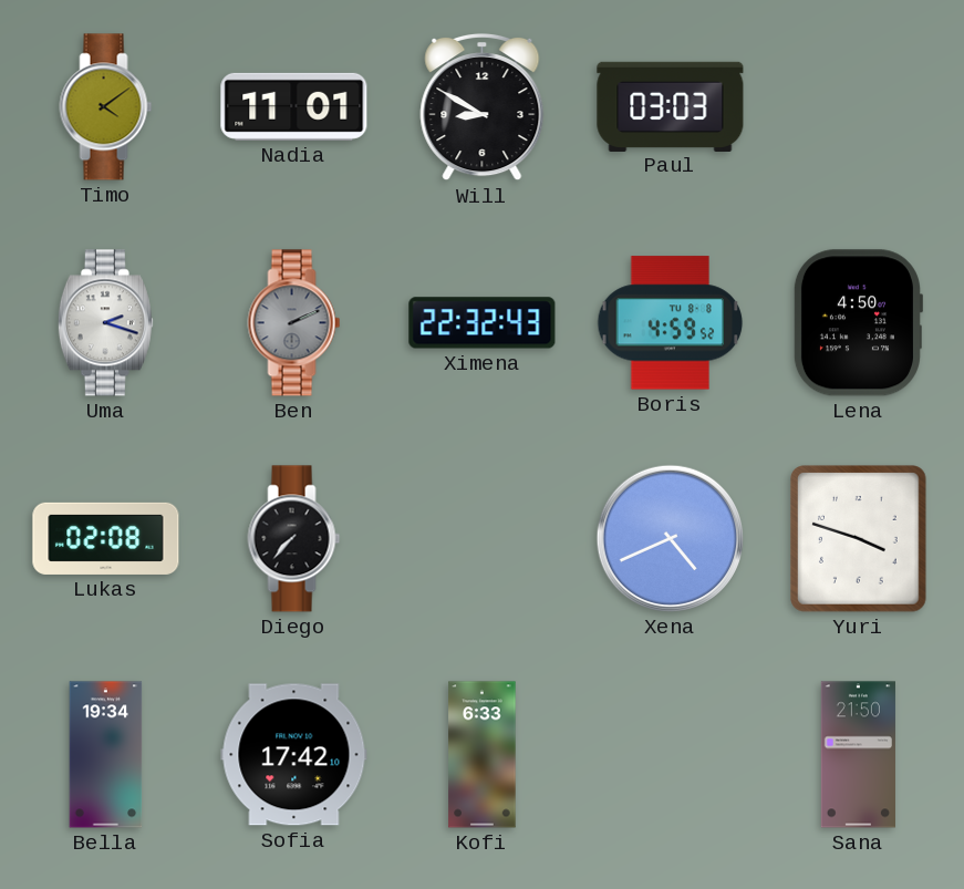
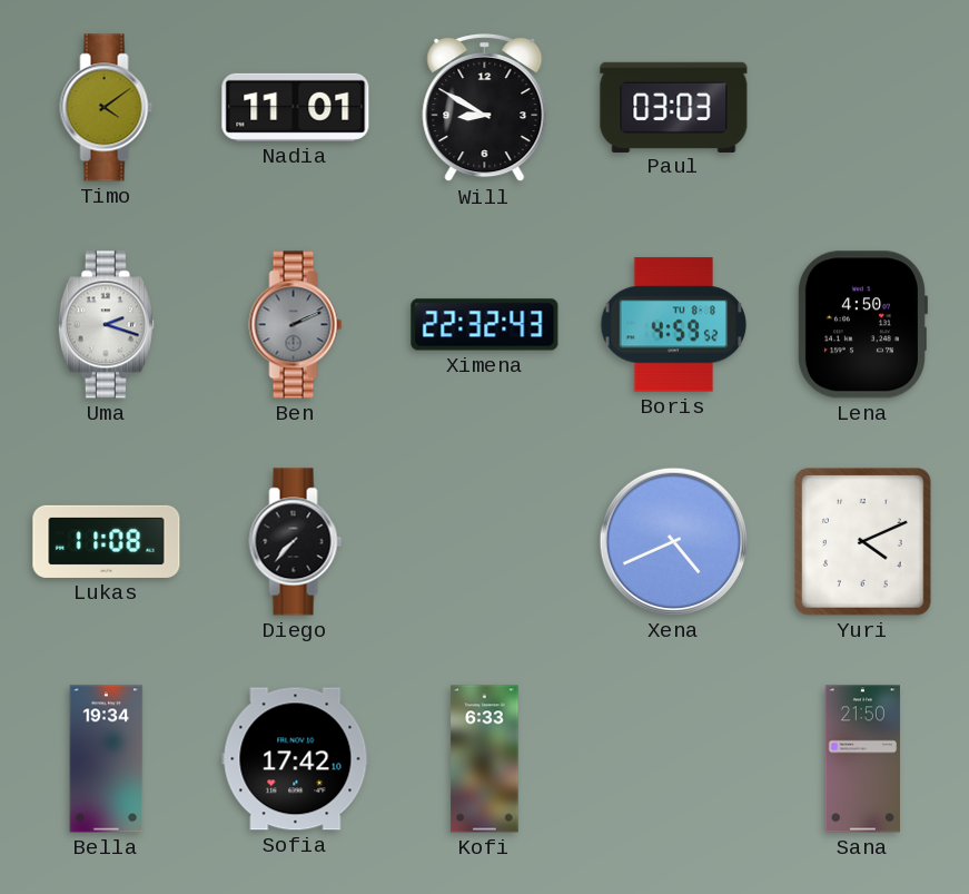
Lukas: 02:08 -> 11:08 (107, 541)
Yuri: 3:48 -> 4:11 (863, 542)
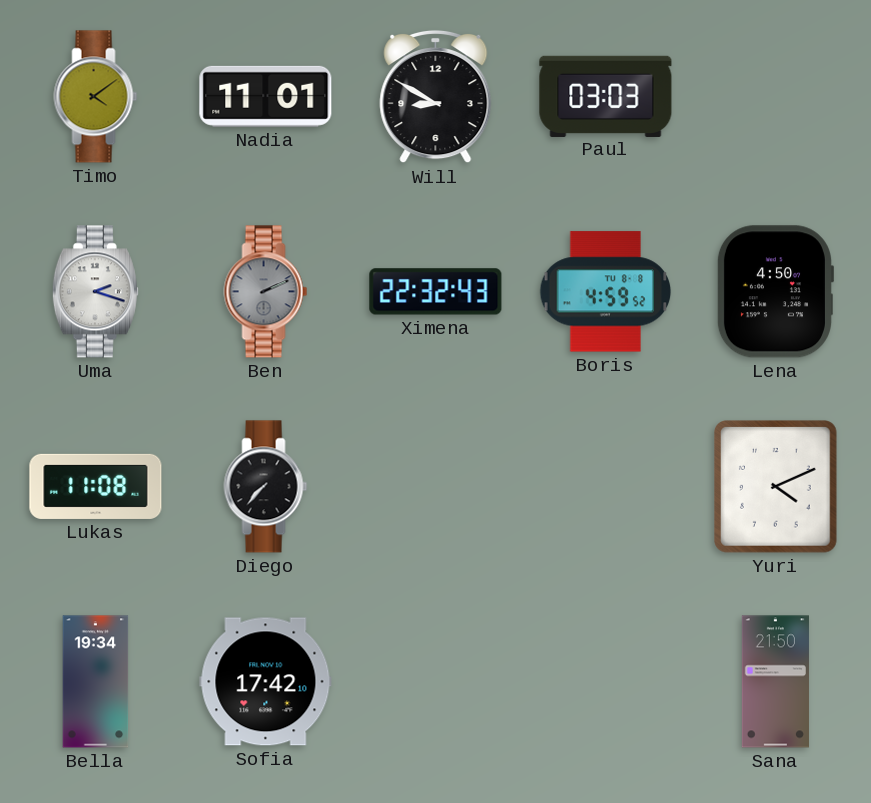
Xena: 4:41 -> none (673, 541)
Kofi: 6:33 -> none (485, 759)
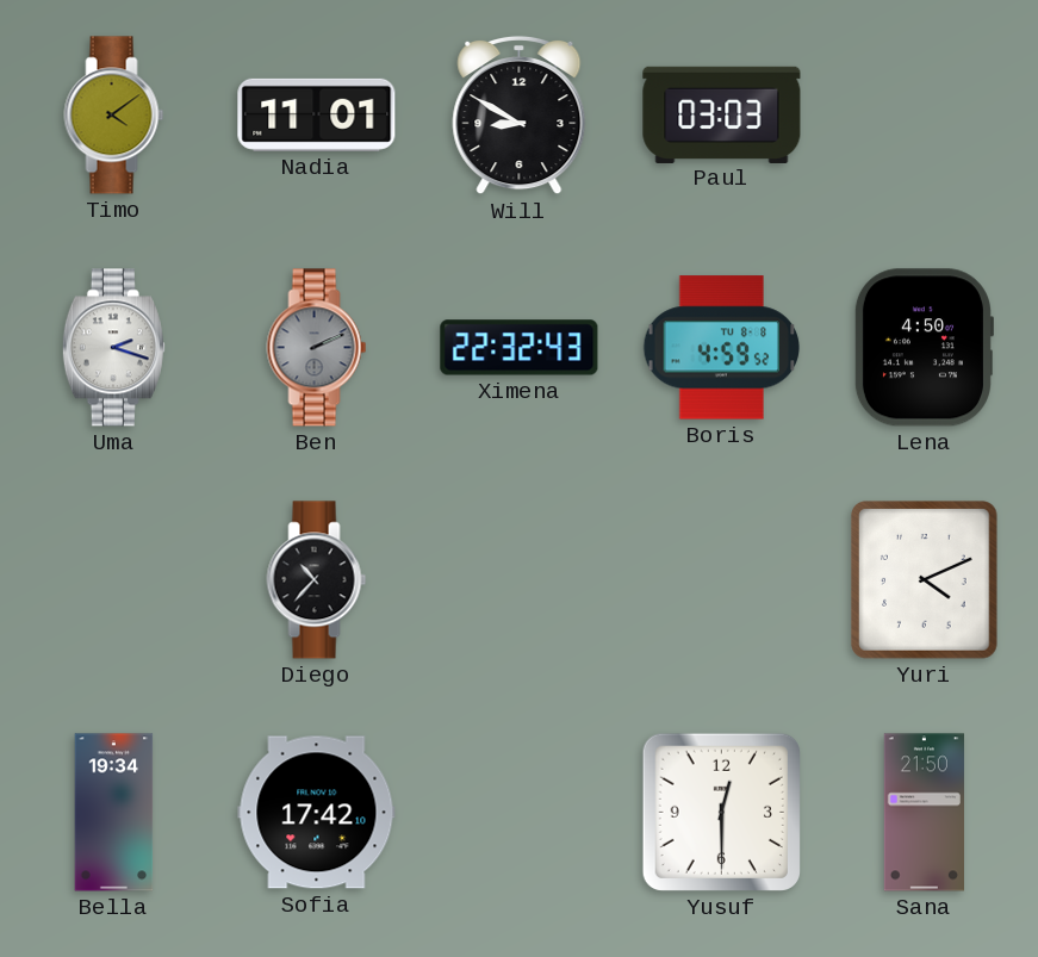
Lukas: 11:08 -> none (96, 486)
Diego: 7:37 -> 10:37 (317, 580)
Yusuf: none -> 12:30 (721, 812)
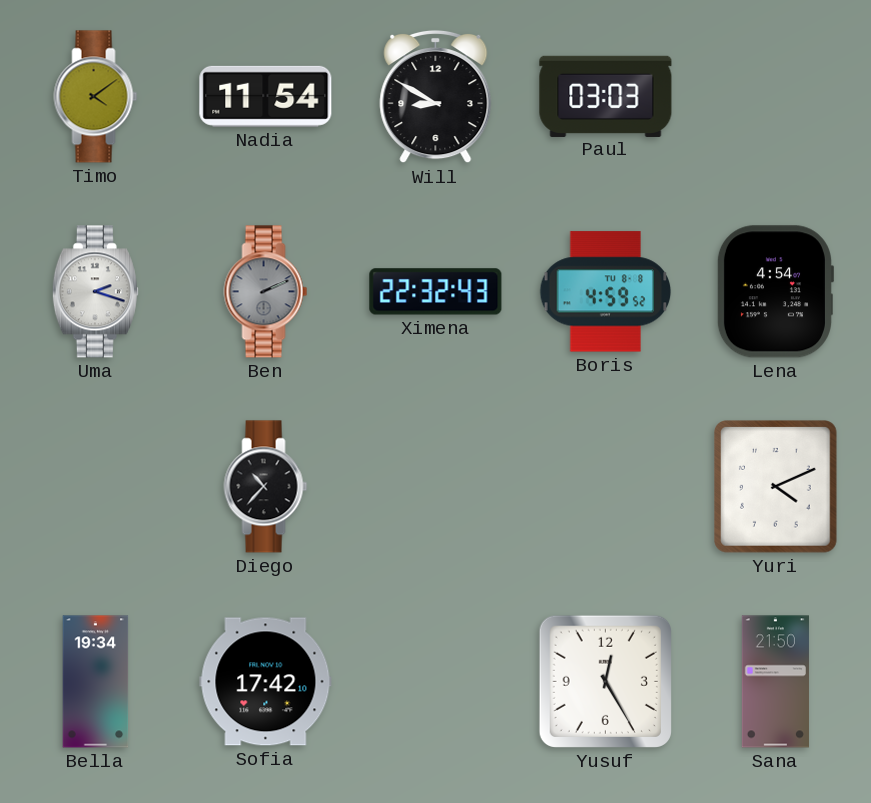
Nadia: 11:01 -> 11:54 (266, 96)
Lena: 4:50 -> 4:54 (775, 292)
Yusuf: 12:30 -> 12:25 (605, 681)
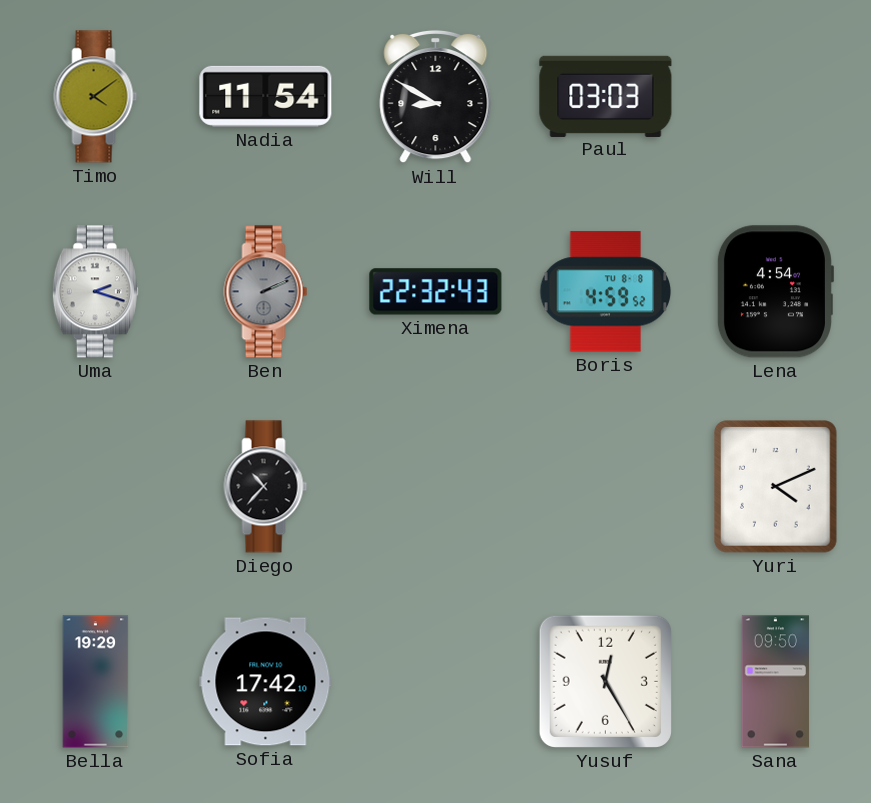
Bella: 19:34 -> 19:29 (96, 682)
Sana: 21:50 -> 09:50 (775, 682)
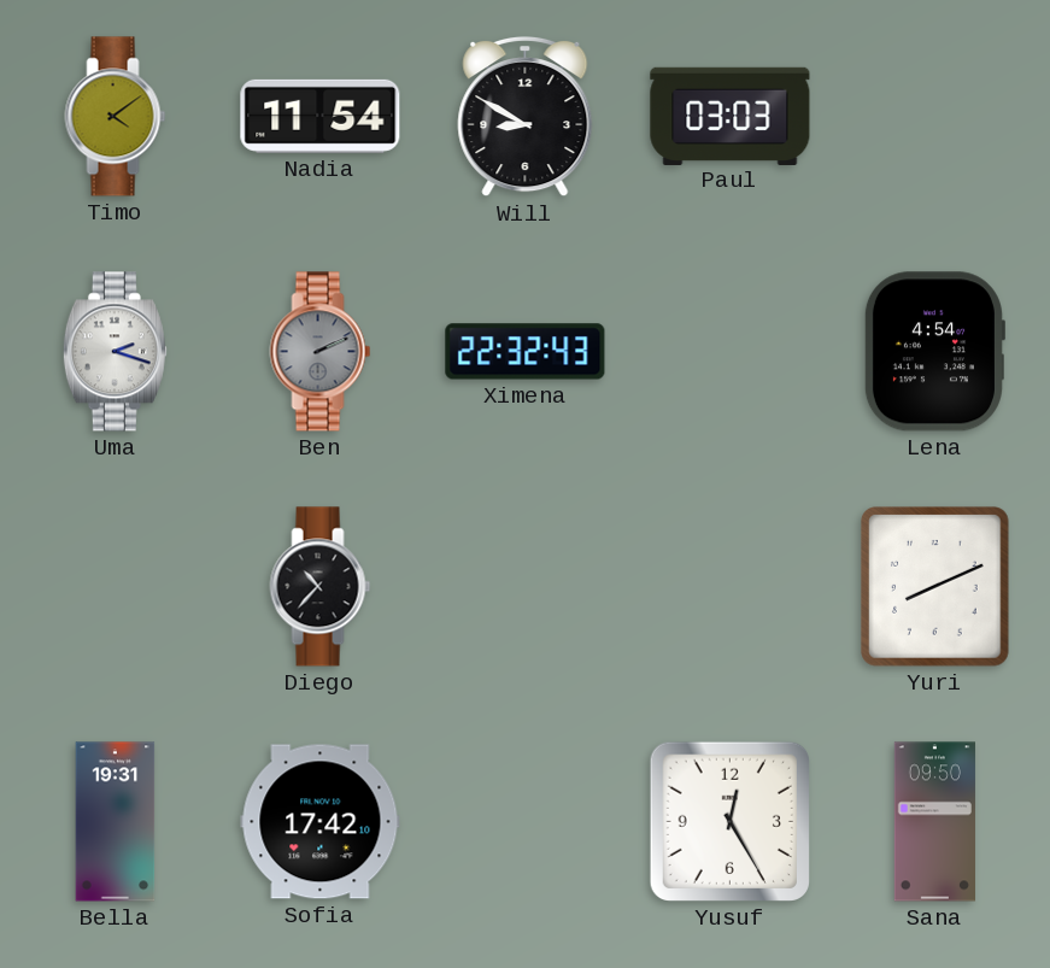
Boris: 4:59 -> none (606, 292)
Yuri: 4:11 -> 8:11 (935, 587)
Bella: 19:29 -> 19:31 (116, 822)
